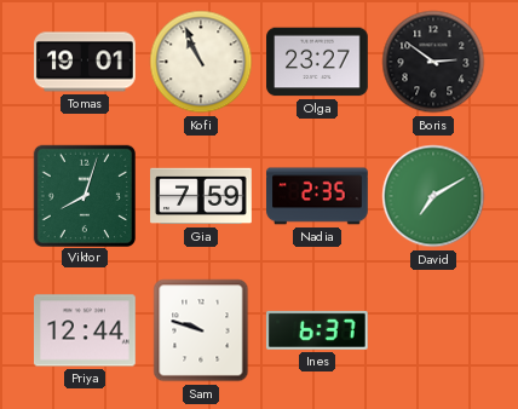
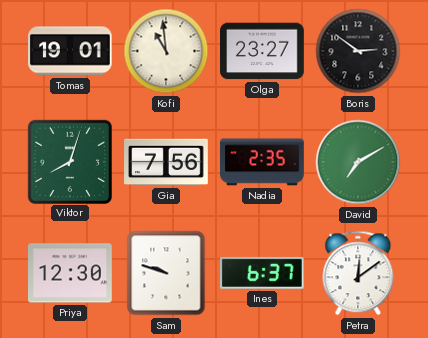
Kofi: 10:56 -> 10:59 (166, 51)
Gia: 7:59 -> 7:56 (166, 162)
Priya: 12:44 -> 12:30 (71, 273)
Petra: none -> 12:09 (358, 273)
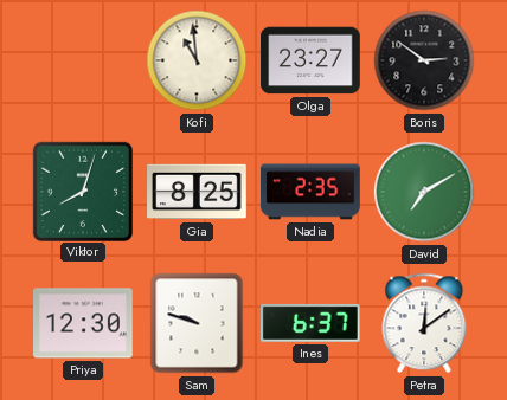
Tomas: 19:01 -> none (71, 51)
Gia: 7:56 -> 8:25 (197, 192)
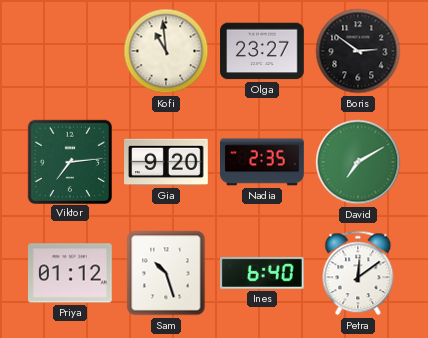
Viktor: 8:03 -> 7:14 (69, 161)
Gia: 8:25 -> 9:20 (166, 162)
Priya: 12:30 -> 01:12 (71, 273)
Sam: 9:48 -> 10:27 (166, 273)
Ines: 6:37 -> 6:40 (262, 273)
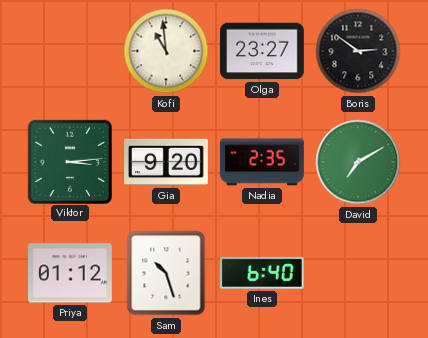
Viktor: 7:14 -> 3:14 (69, 161)
Petra: 12:09 -> none (358, 273)
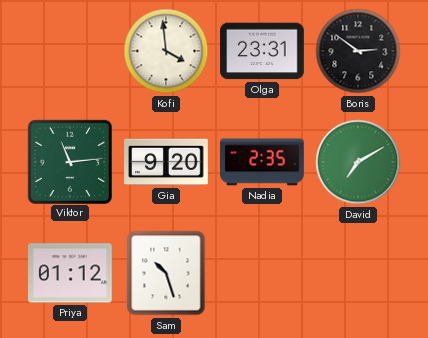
Kofi: 10:59 -> 3:59 (166, 51)
Olga: 23:27 -> 23:31 (262, 51)
Viktor: 3:14 -> 11:14 (69, 161)
Ines: 6:40 -> none (262, 273)
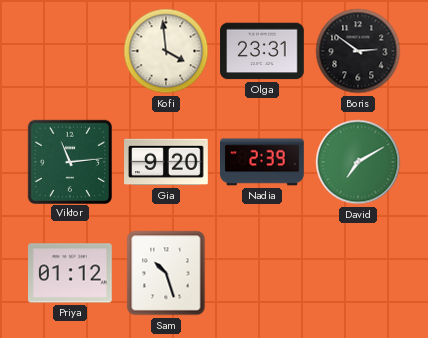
Nadia: 2:35 -> 2:39 (262, 162)
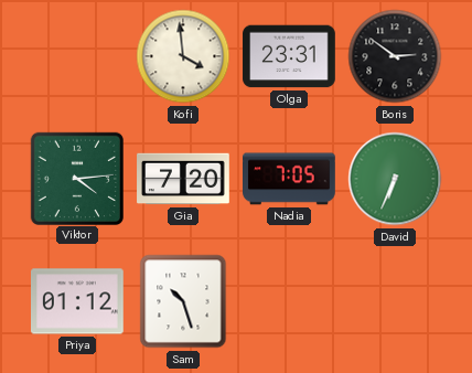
Viktor: 11:14 -> 4:14 (76, 178)
Gia: 9:20 -> 7:20 (183, 179)
Nadia: 2:39 -> 7:05 (289, 179)
David: 7:10 -> 6:34 (395, 179)
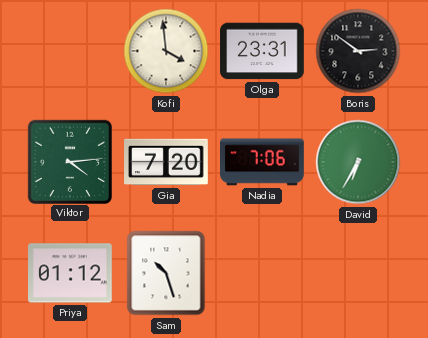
Nadia: 7:05 -> 7:06 (262, 162)
David: 6:34 -> 6:35 (358, 162)
